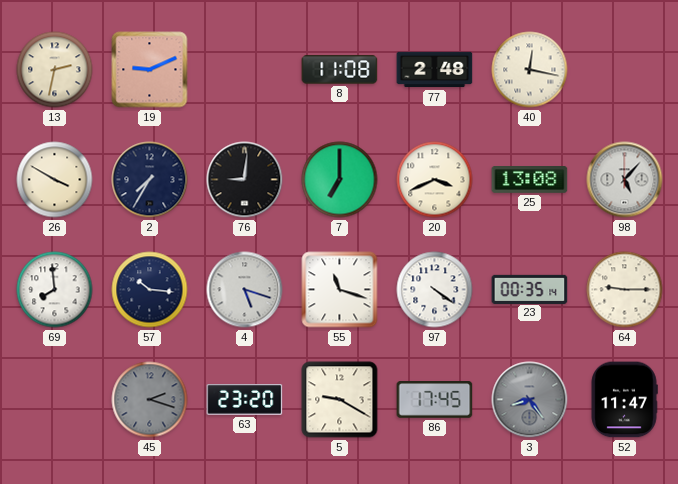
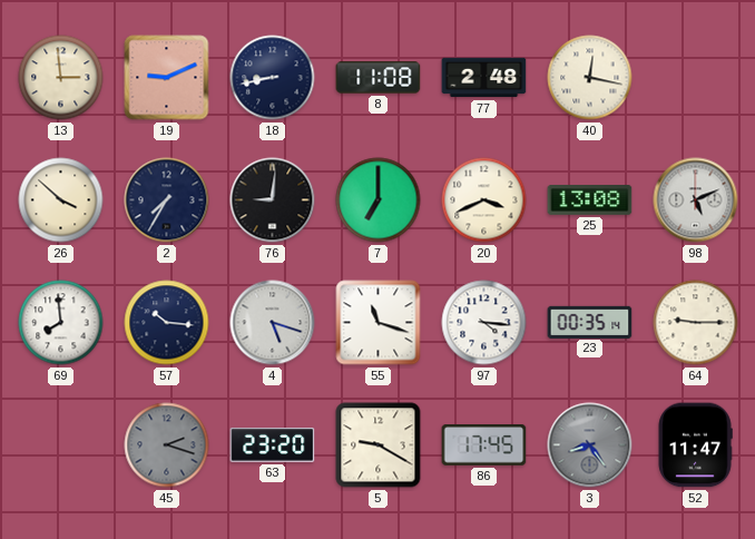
13: 2:32 -> 2:59 (61, 78)
18: none -> 8:43 (273, 78)
26: 3:50 -> 3:52 (61, 200)
98: 5:07 -> 5:11 (696, 200)
97: 4:21 -> 4:16 (484, 323)
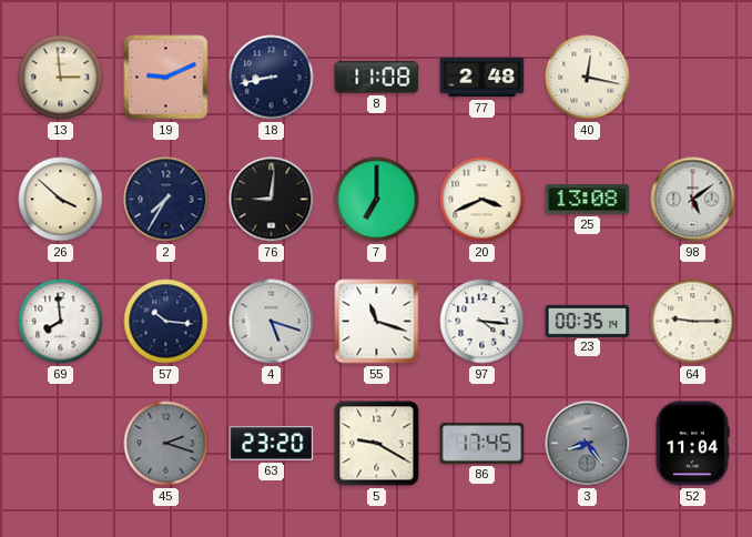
98: 5:11 -> 5:09 (693, 200)
52: 11:47 -> 11:04 (692, 444)
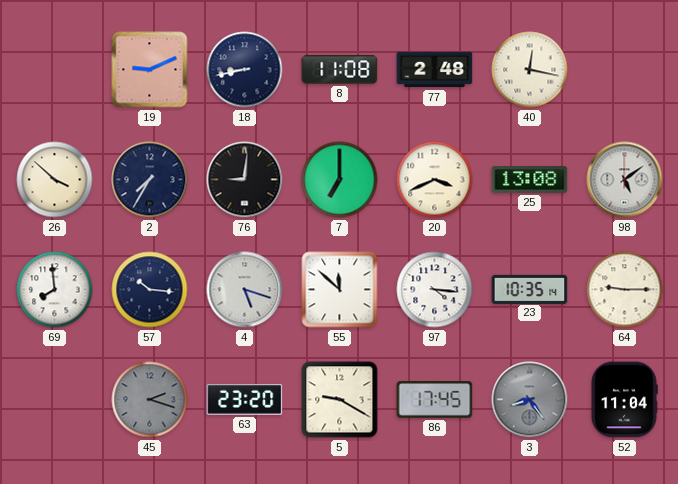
13: 2:59 -> none (61, 78)
55: 11:18 -> 11:52 (340, 290)
23: 00:35 -> 10:35 (530, 289)
